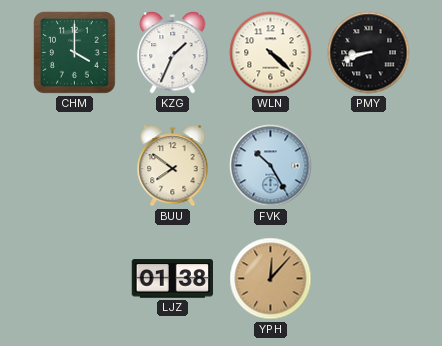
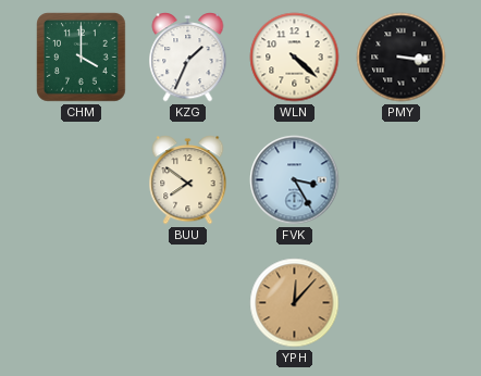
PMY: 8:42 -> 3:16 (402, 58)
FVK: 10:25 -> 3:25 (295, 180)
LJZ: 01:38 -> none (172, 279)
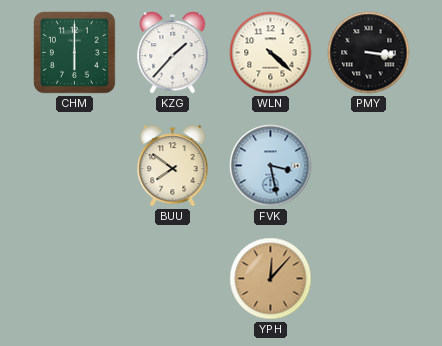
CHM: 4:00 -> 6:00 (75, 53)
KZG: 1:34 -> 1:37 (173, 53)
FVK: 3:25 -> 3:28 (271, 166)
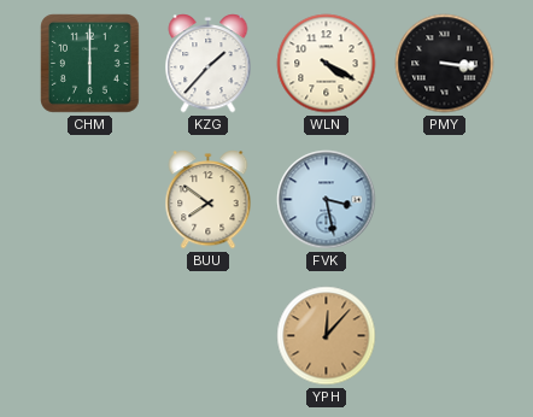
WLN: 4:22 -> 4:20 (327, 64)
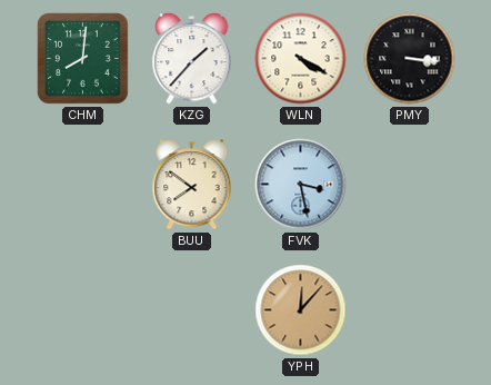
CHM: 6:00 -> 8:01 (83, 59)
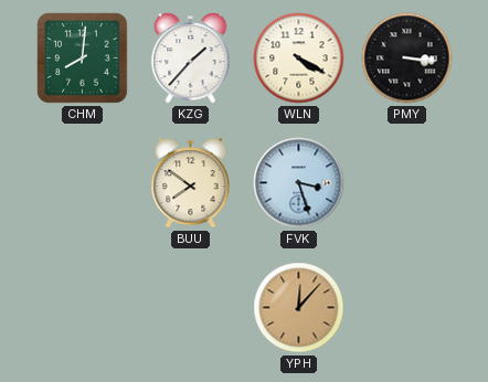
FVK: 3:28 -> 3:27 (299, 183)
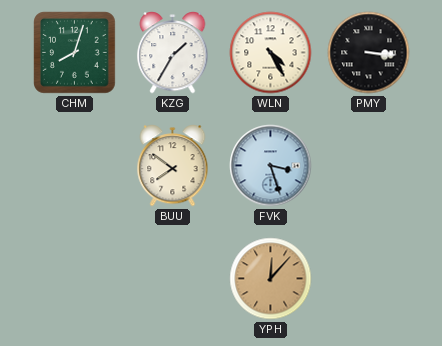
CHM: 8:01 -> 8:03 (75, 53)
KZG: 1:37 -> 1:35 (173, 53)
WLN: 4:20 -> 4:25 (271, 53)
